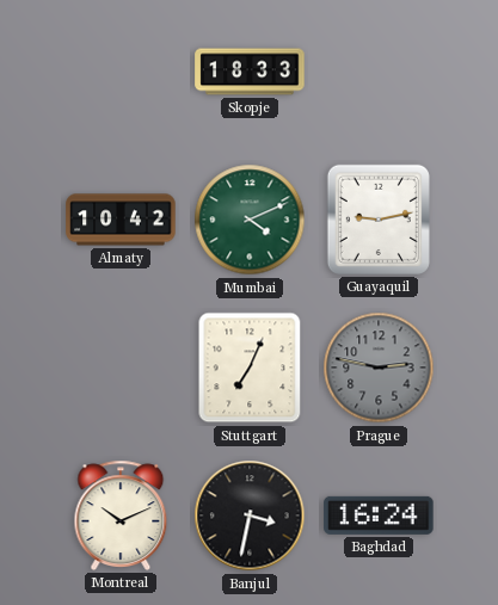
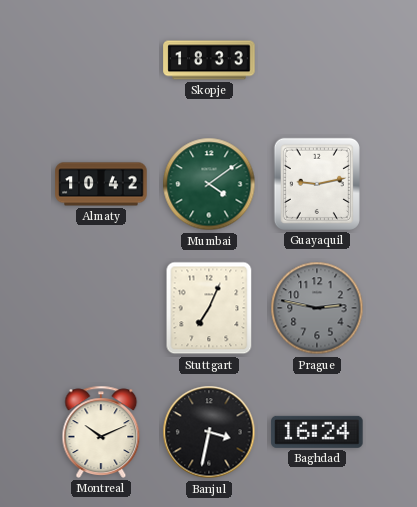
Mumbai: 4:11 -> 4:09 (209, 184)
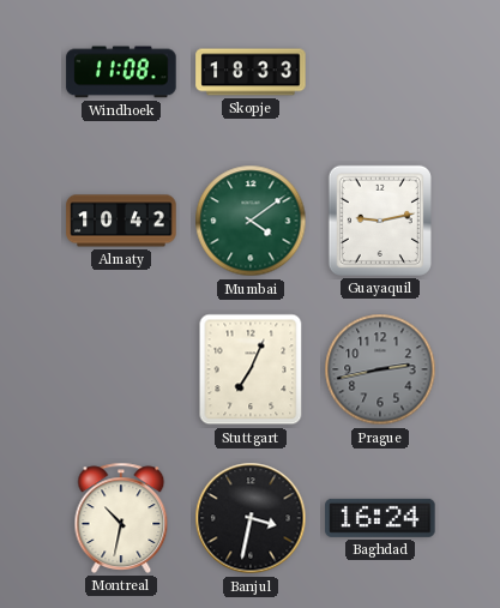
Windhoek: none -> 11:08 (121, 72)
Prague: 2:47 -> 2:43 (380, 369)
Montreal: 10:11 -> 10:32 (121, 518)
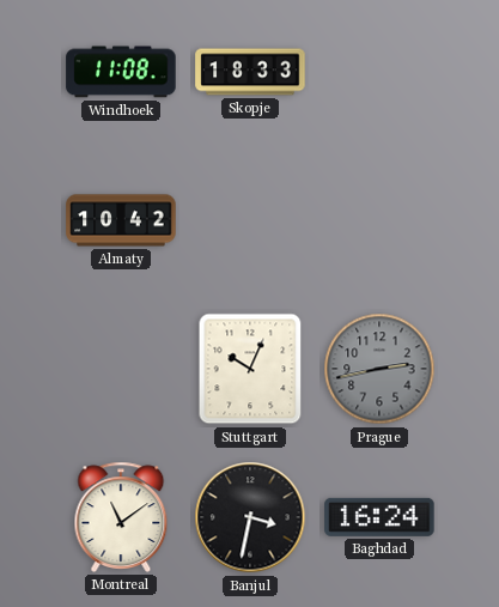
Mumbai: 4:09 -> none (251, 221)
Guayaquil: 9:13 -> none (380, 221)
Stuttgart: 7:04 -> 10:04 (250, 369)
Montreal: 10:32 -> 11:09 (121, 517)
